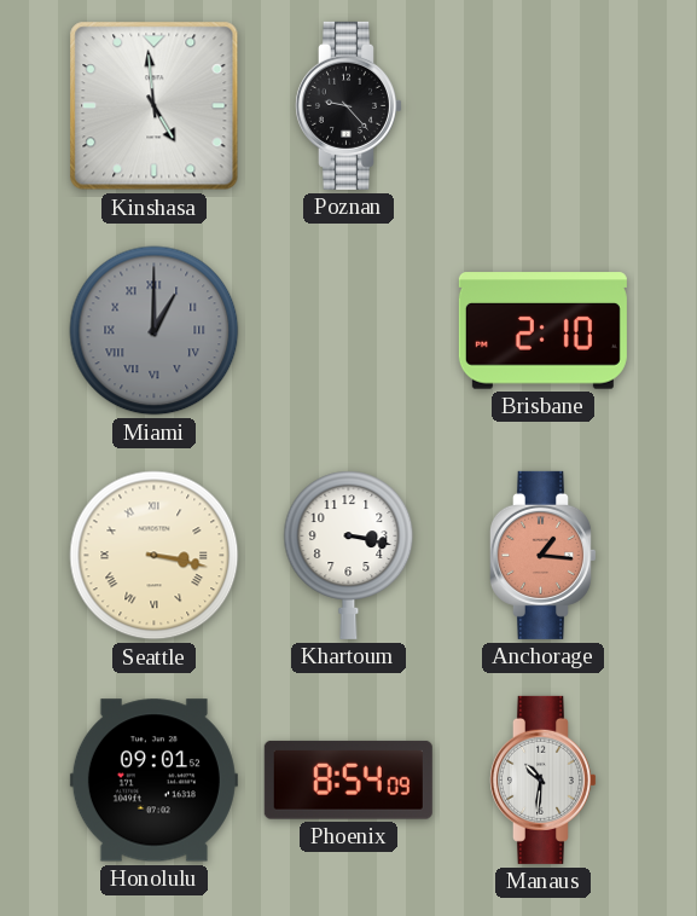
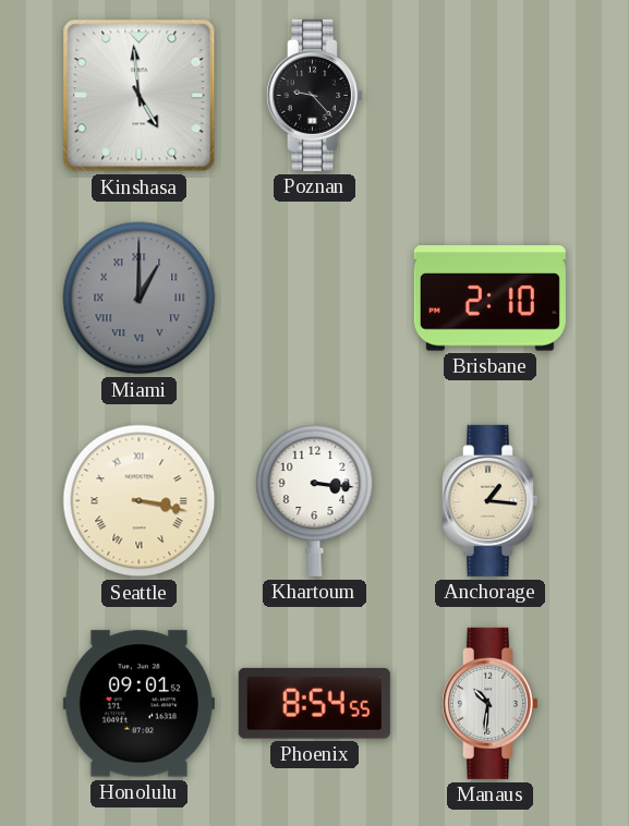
Khartoum: 3:17 -> 3:16 (315, 500)
Anchorage dial: salmon -> cream (489, 500)
Phoenix: 8:54:09 -> 8:54:55 (314, 703)
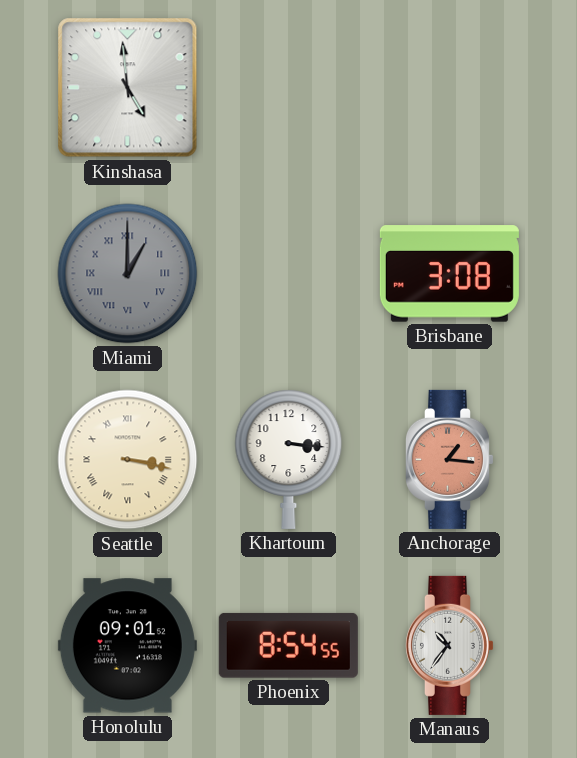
Poznan: 9:23 -> none (314, 95)
Brisbane: 2:10 -> 3:08 (449, 274)
Anchorage dial: cream -> salmon (449, 459)
Manaus: 10:31 -> 10:36 (449, 645)
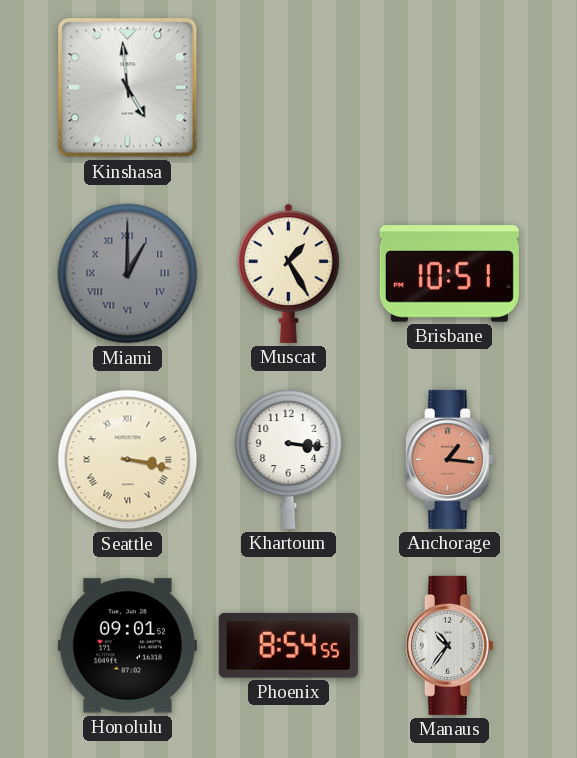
Muscat: none -> 1:25 (288, 273)
Brisbane: 3:08 -> 10:51 (449, 274)
